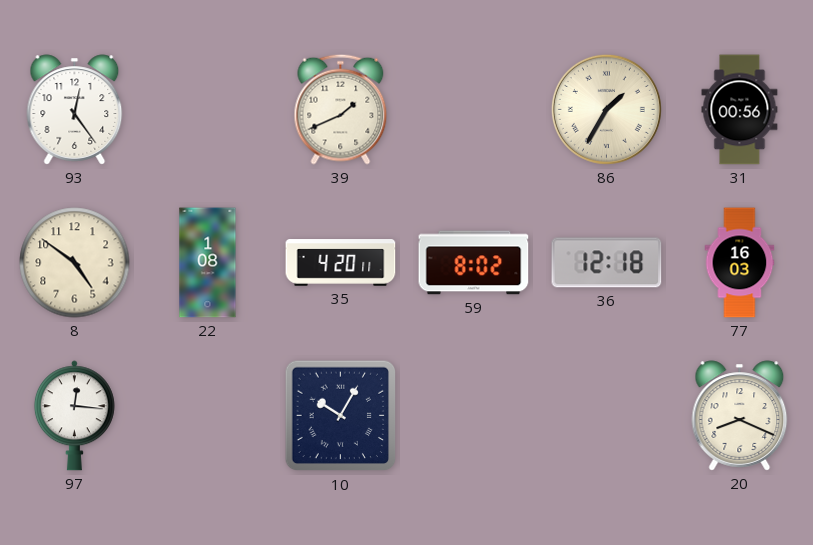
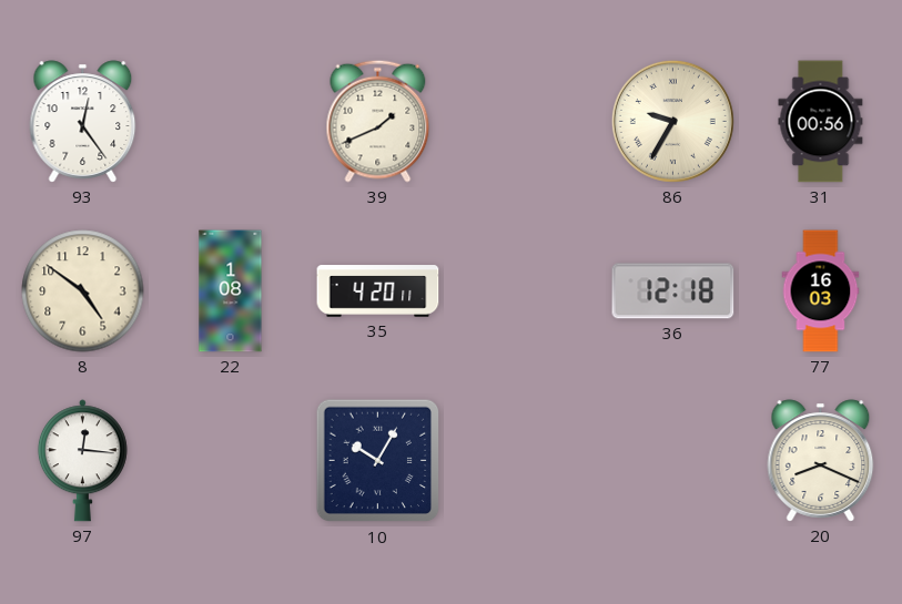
86: 1:35 -> 9:35 (672, 121)
59: 8:02 -> none (474, 263)
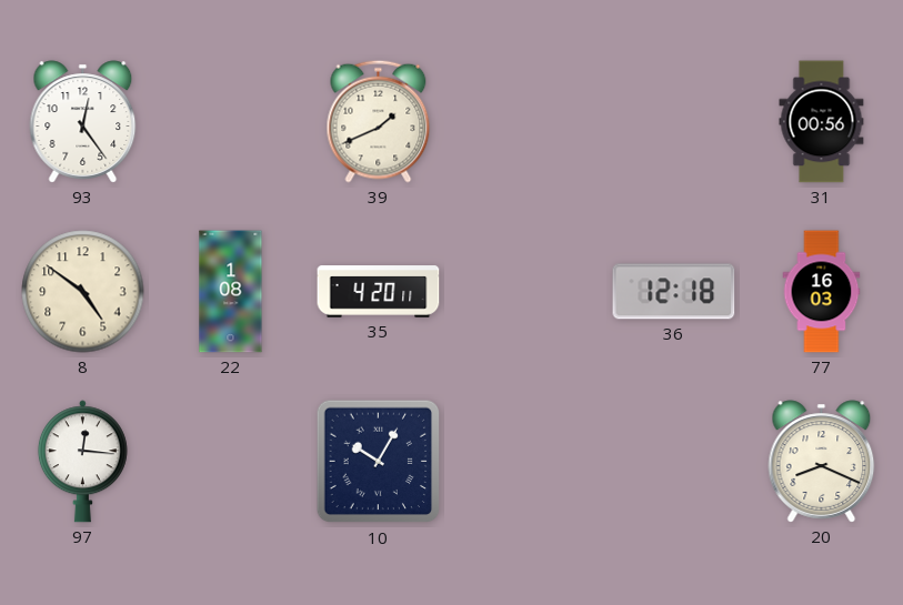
86: 9:35 -> none (672, 121)
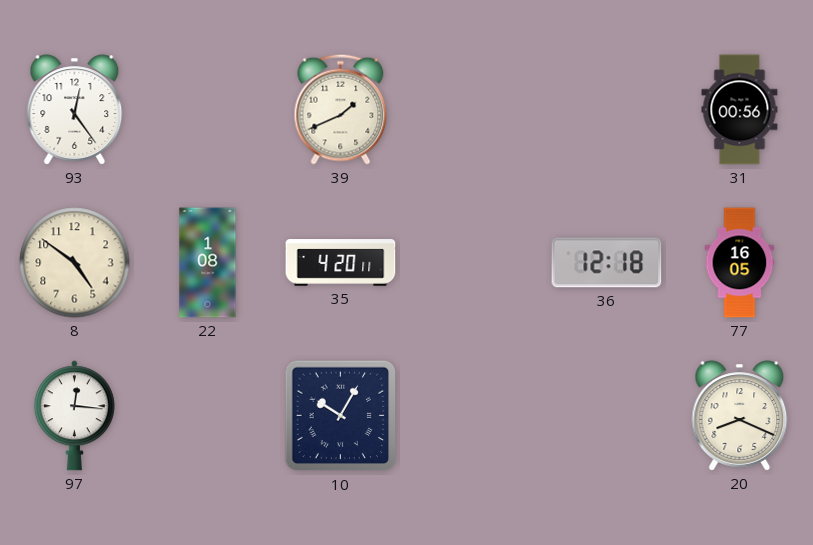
77: 16:03 -> 16:05 (740, 263)
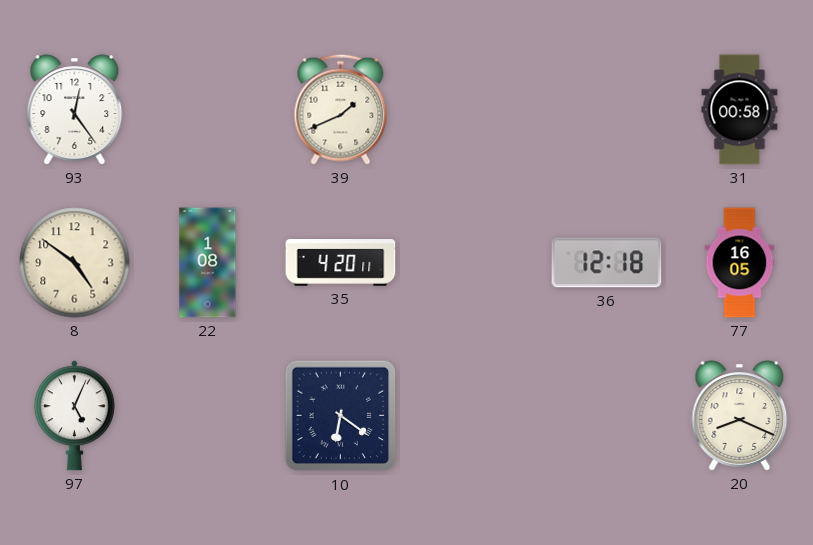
31: 00:56 -> 00:58 (740, 110)
97: 12:16 -> 5:04 (74, 416)
10: 10:05 -> 6:21 (341, 416)
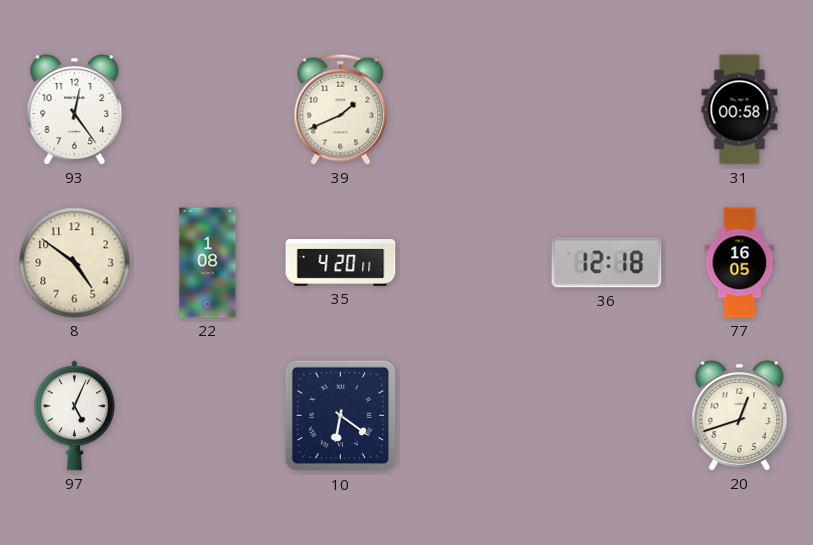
20: 8:19 -> 12:42 (740, 416)
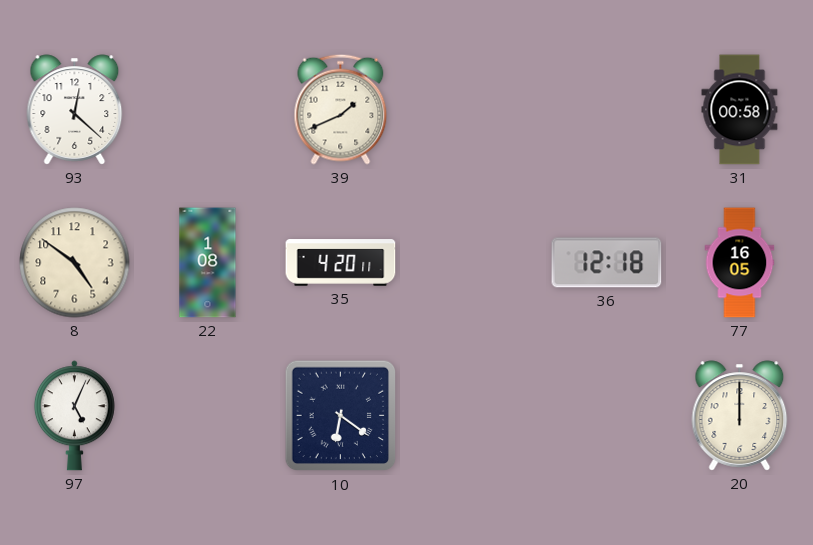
93: 12:24 -> 12:22 (75, 110)
20: 12:42 -> 12:00 (740, 416)
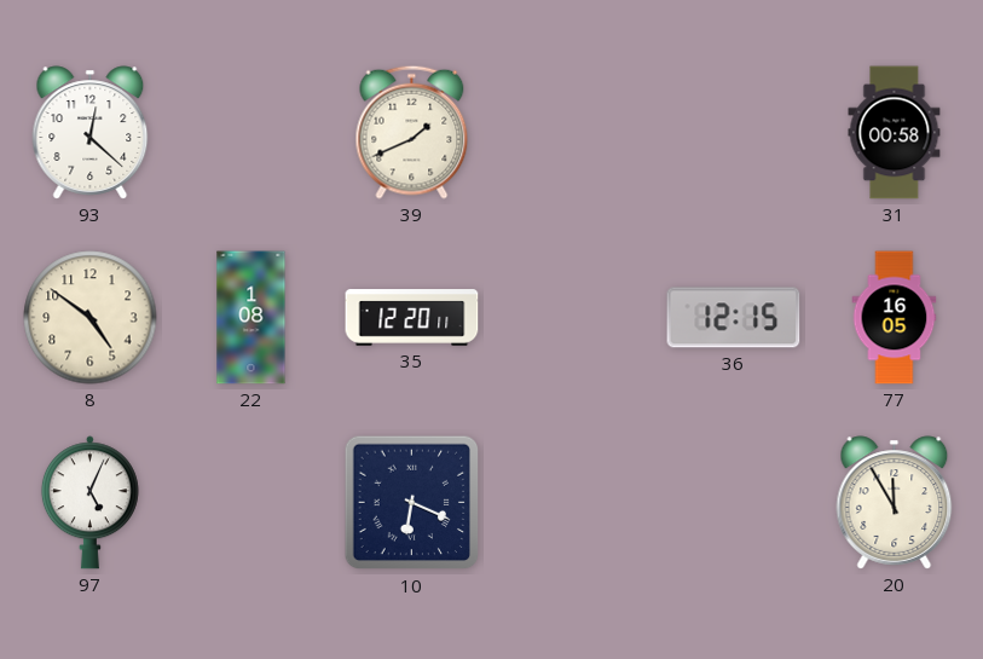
35: 4:20 -> 12:20 (412, 318)
36: 12:18 -> 12:15 (734, 318)
10: 6:21 -> 6:19 (412, 503)
20: 12:00 -> 11:55 (895, 503)
